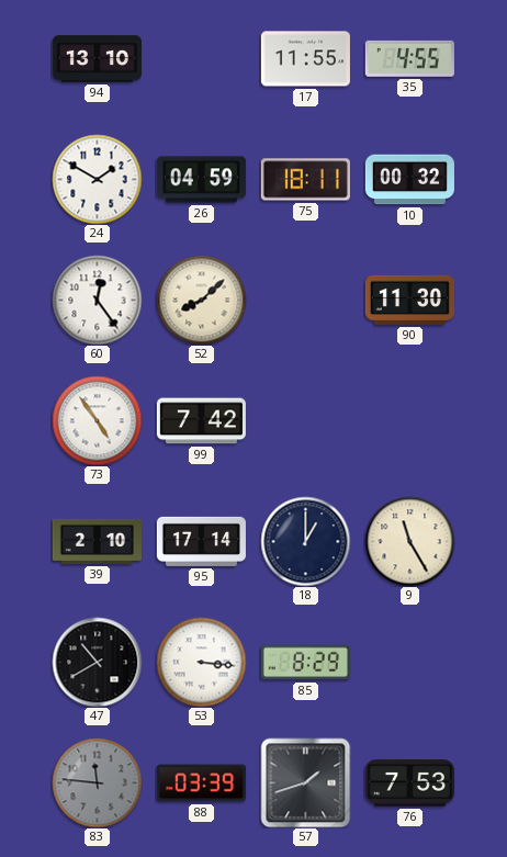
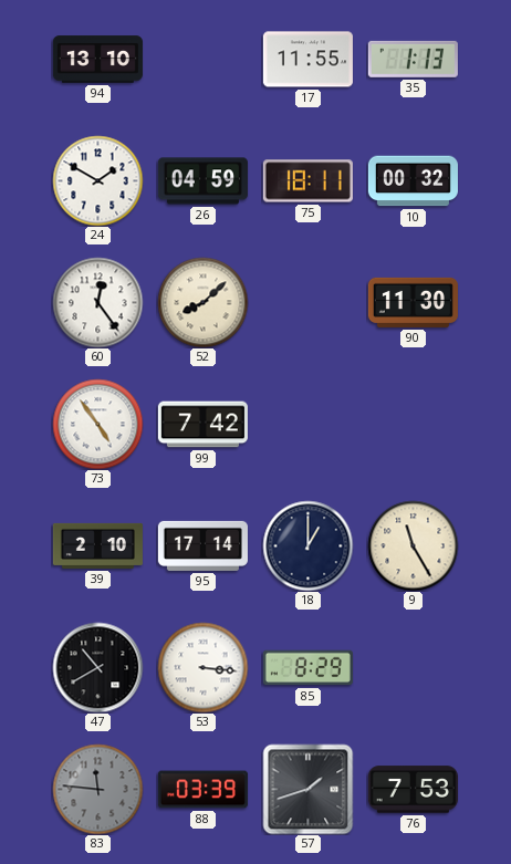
35: 4:55 -> 1:13 (413, 59)
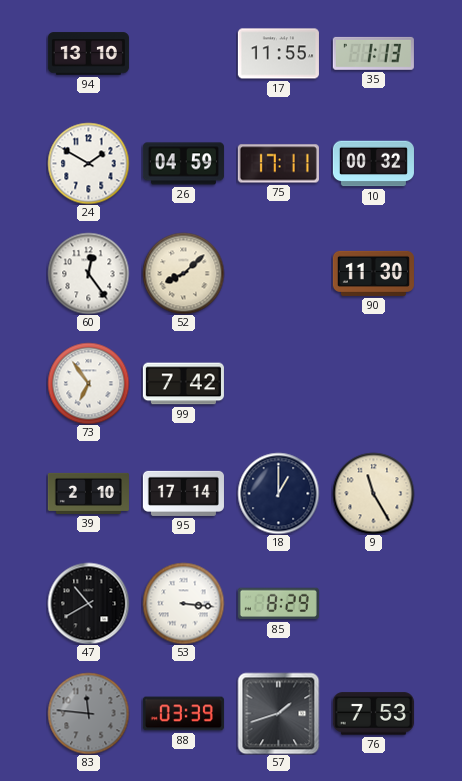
75: 18:11 -> 17:11 (278, 164)
73: 4:54 -> 6:54 (88, 383)
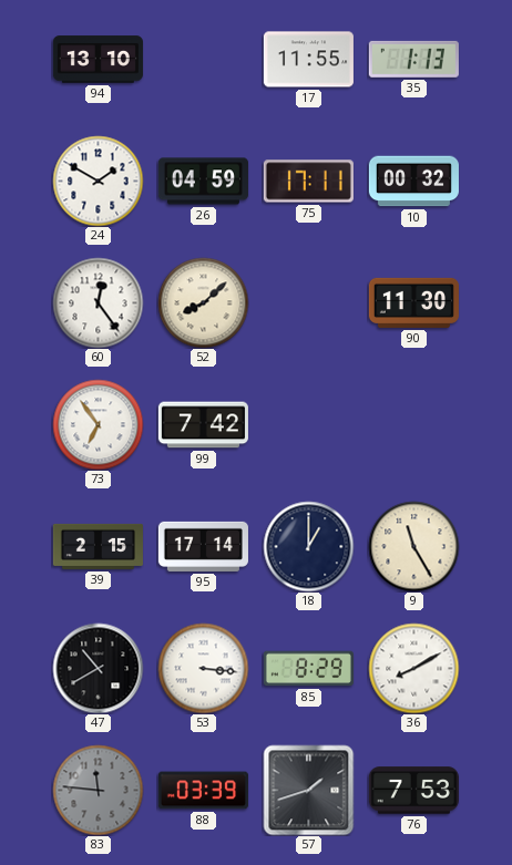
39: 2:10 -> 2:15 (98, 546)
36: none -> 8:10 (413, 668)
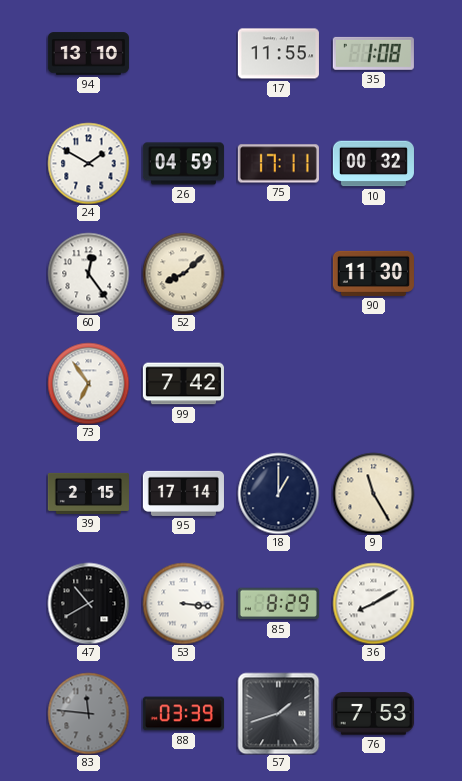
35: 1:13 -> 1:08 (373, 53)
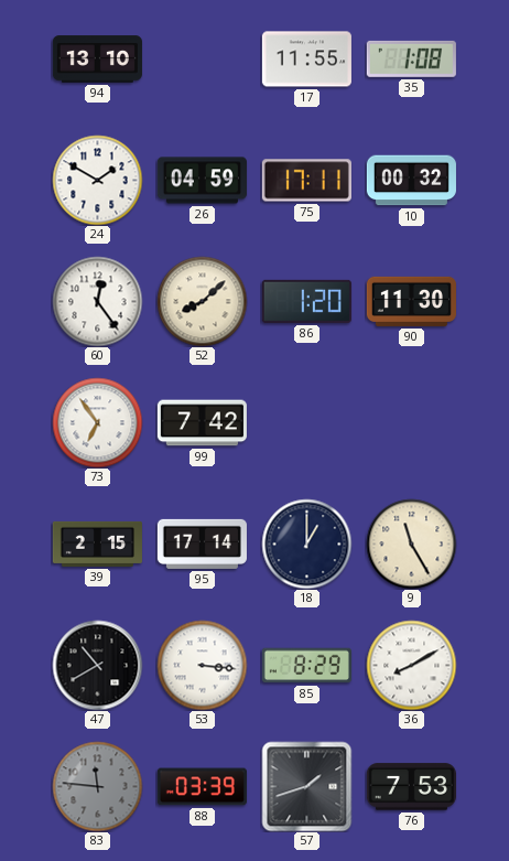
86: none -> 1:20 (306, 301)
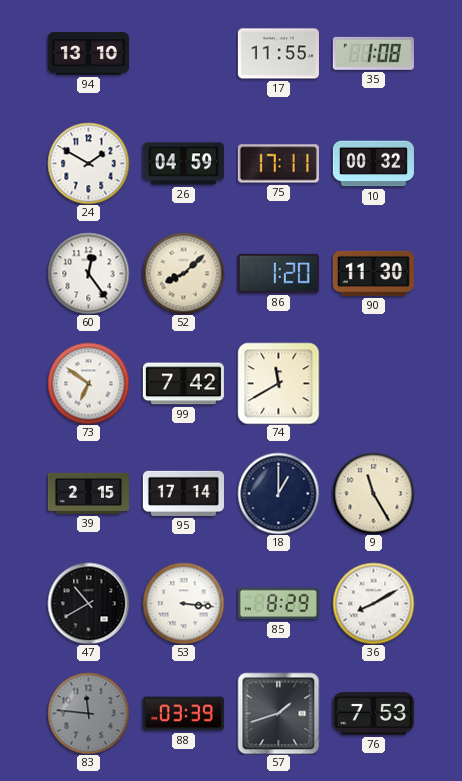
73: 6:54 -> 6:51 (88, 383)
74: none -> 11:40 (278, 383)
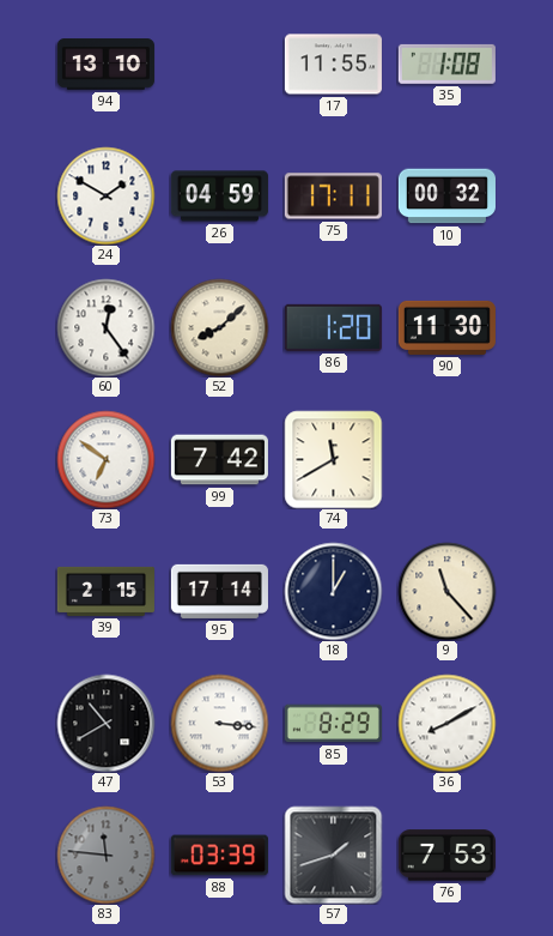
9: 11:25 -> 11:23 (446, 591)
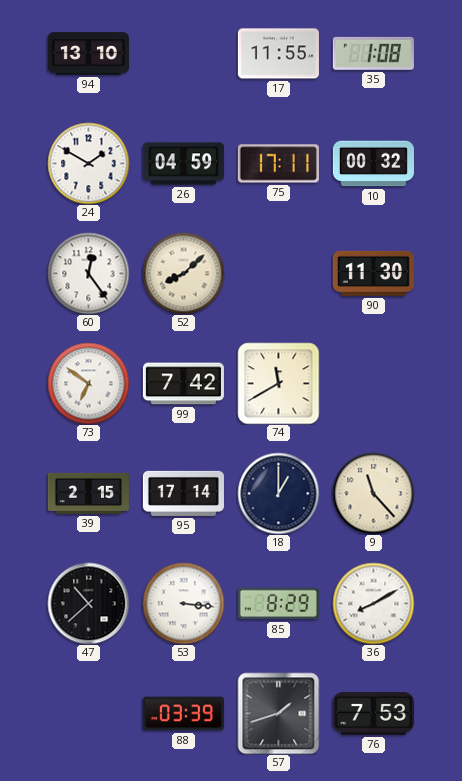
86: 1:20 -> none (333, 327)
47: 10:40 -> 10:38 (88, 603)
83: 11:46 -> none (105, 855)
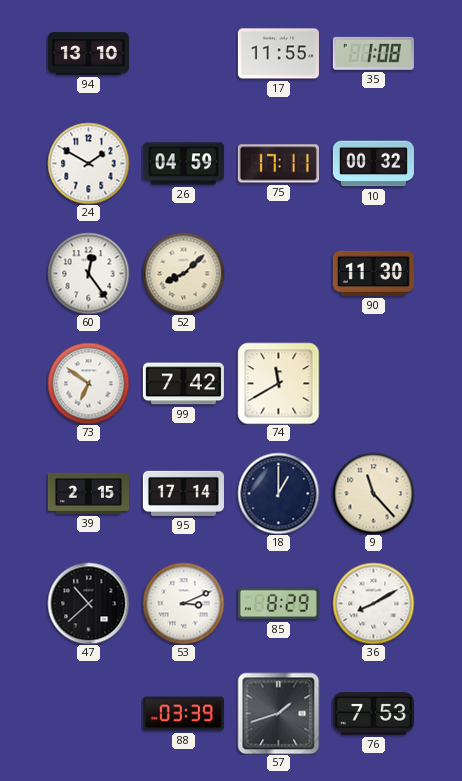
53: 3:16 -> 3:11 (183, 603)
